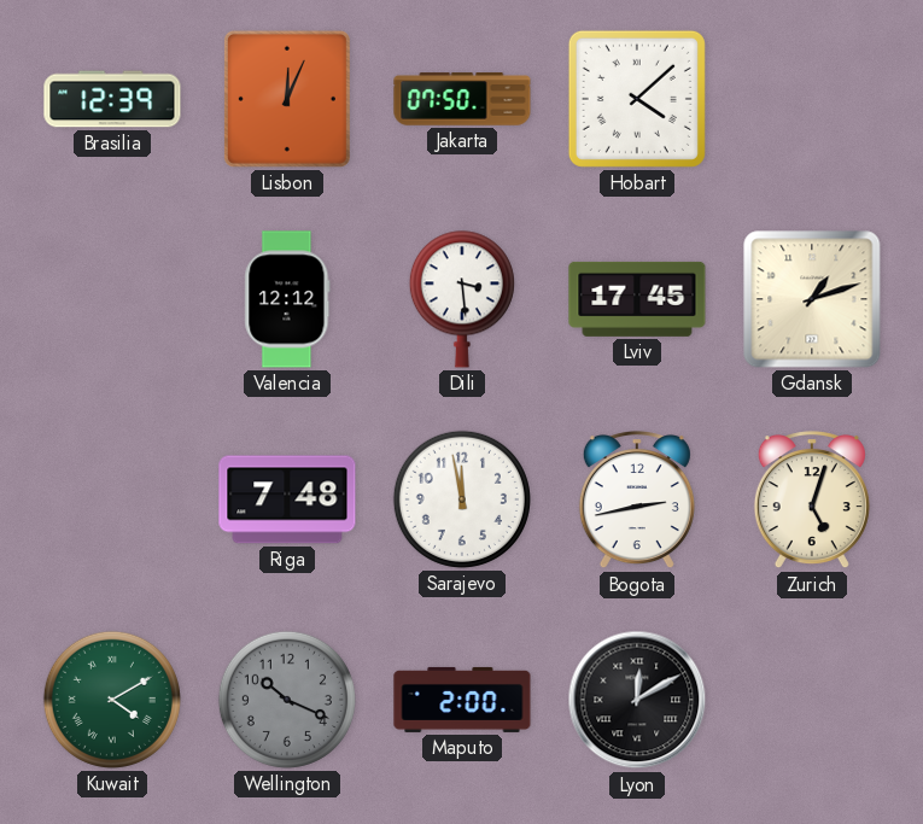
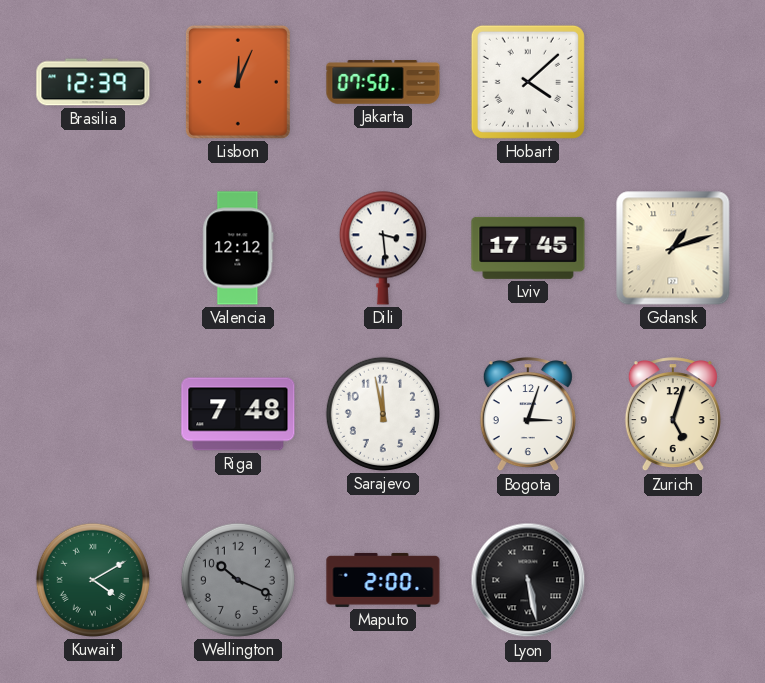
Bogota: 2:43 -> 3:03 (528, 415)
Lyon: 12:10 -> 5:28 (528, 580)
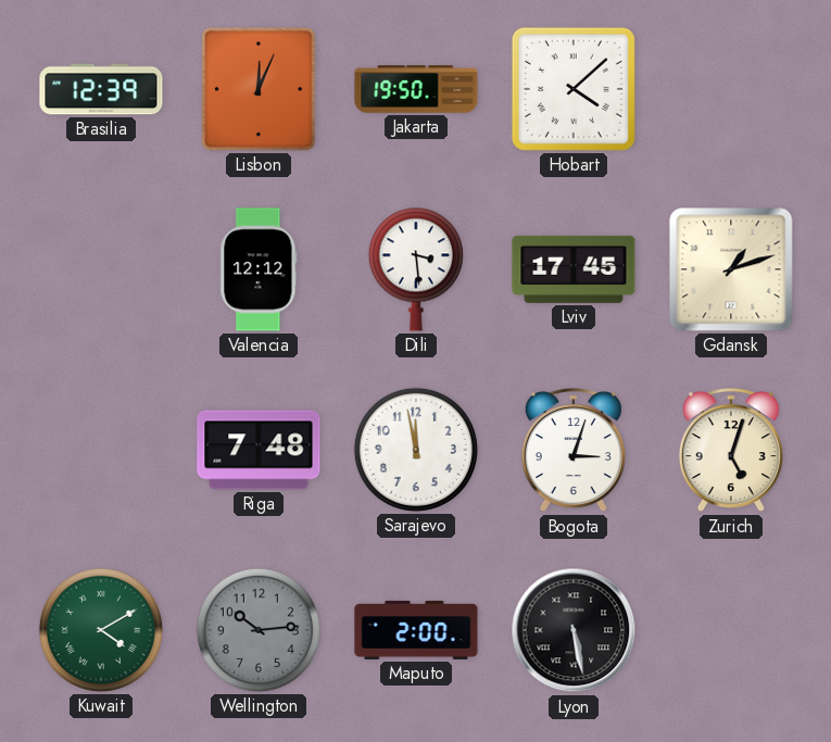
Jakarta: 07:50 -> 19:50 (416, 89)
Wellington: 10:19 -> 10:14 (259, 630)
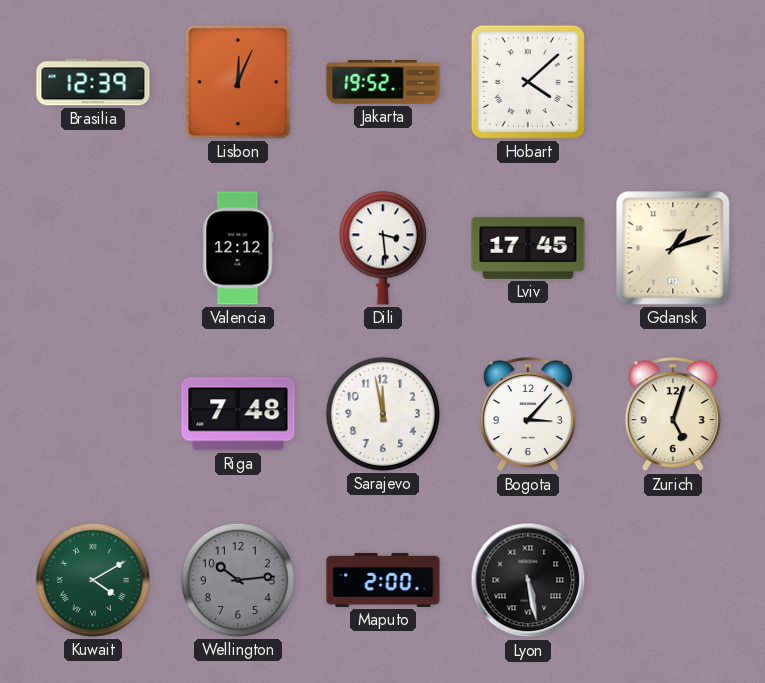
Jakarta: 19:50 -> 19:52 (383, 82)
Bogota: 3:03 -> 3:07 (528, 415)
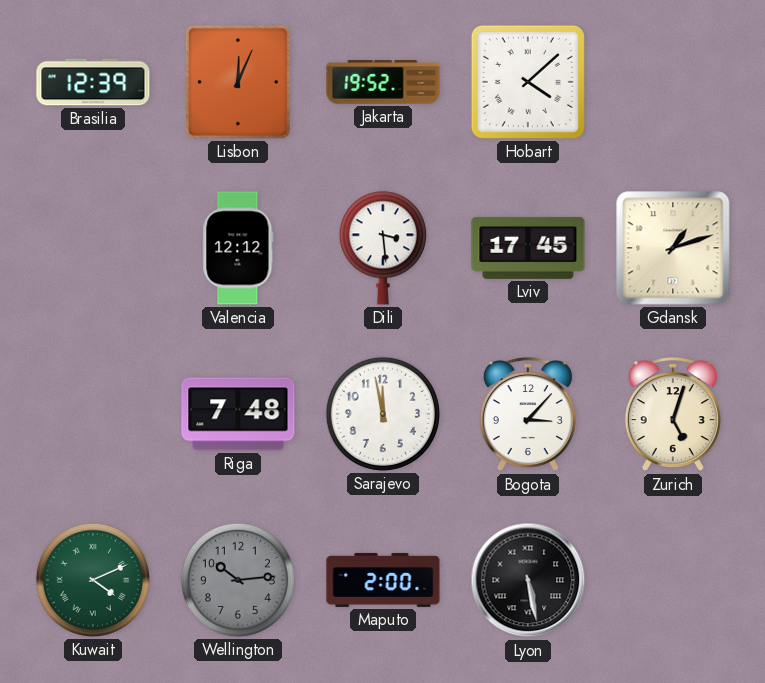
Kuwait: 4:10 -> 4:11 (93, 580)
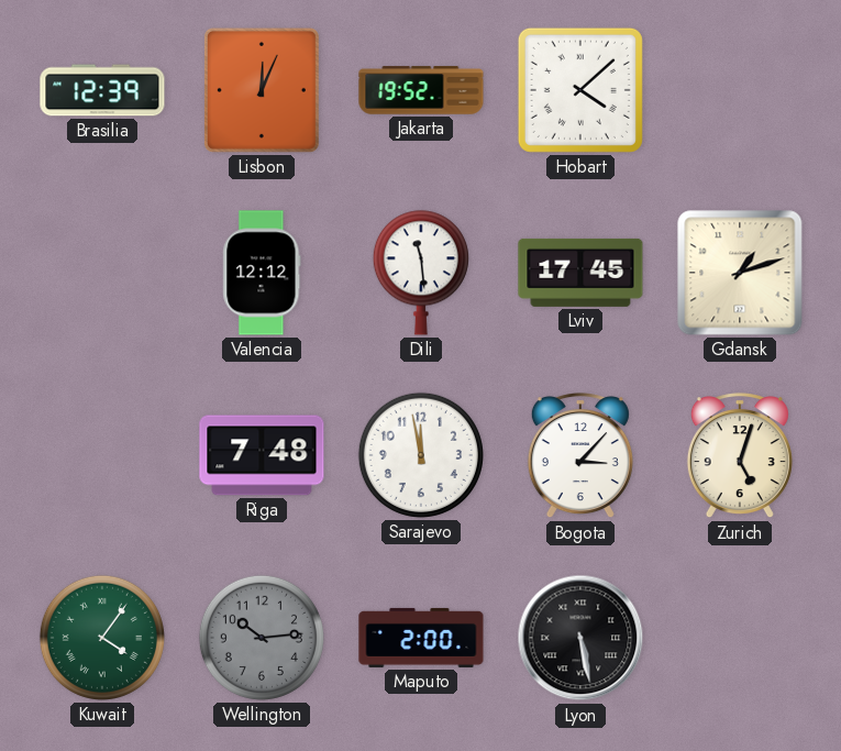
Dili: 3:29 -> 11:29 (421, 273)
Kuwait: 4:11 -> 4:06 (102, 638)
